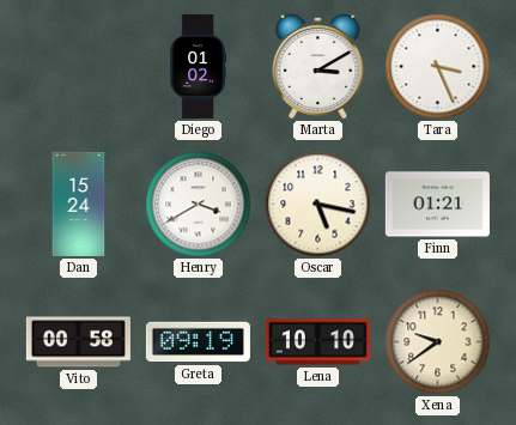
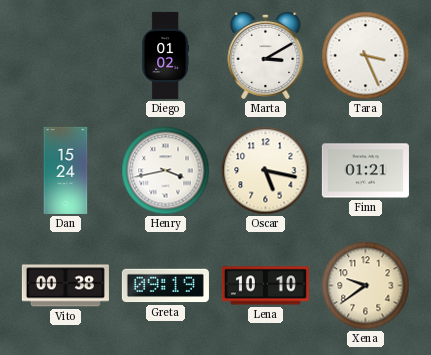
Henry: 3:40 -> 3:43 (166, 171)
Vito: 00:58 -> 00:38 (65, 286)
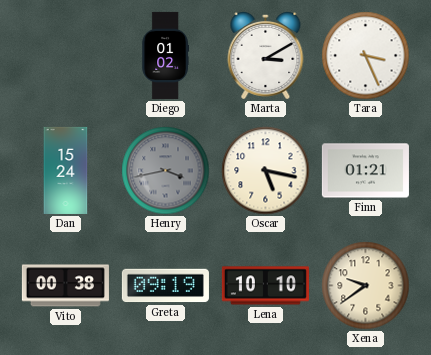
Henry dial: white -> grey (166, 171)
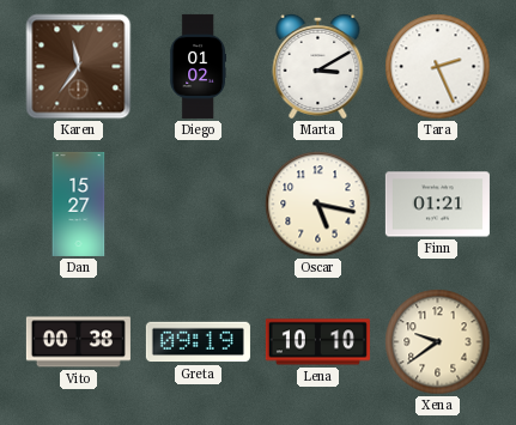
Karen: none -> 11:36 (79, 67)
Tara: 3:26 -> 2:26 (438, 67)
Dan: 15:24 -> 15:27 (79, 204)
Henry: 3:43 -> none (166, 171)
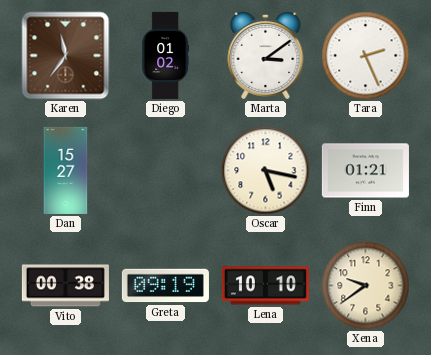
Marta: 3:10 -> 3:09 (266, 55)
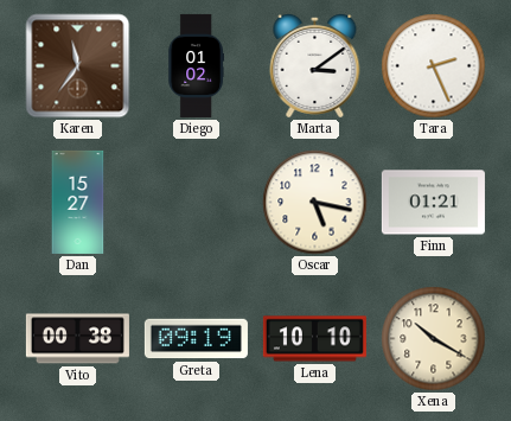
Xena: 9:39 -> 10:20 (434, 339)
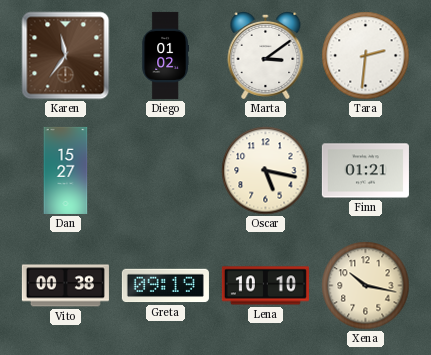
Tara: 2:26 -> 2:31 (366, 56)
Xena: 10:20 -> 10:17 (366, 286)
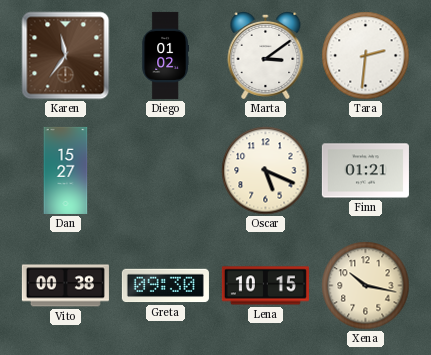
Oscar: 5:17 -> 5:19 (266, 171)
Greta: 09:19 -> 09:30 (165, 286)
Lena: 10:10 -> 10:15 (265, 286)
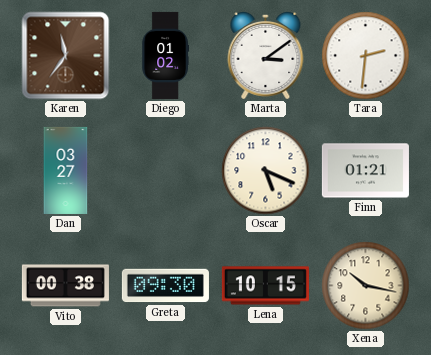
Dan: 15:27 -> 03:27 (66, 170)
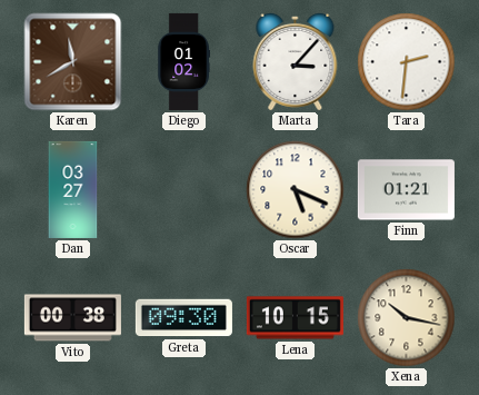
Karen: 11:36 -> 11:40 (73, 62)
Marta: 3:09 -> 3:07 (296, 61)
